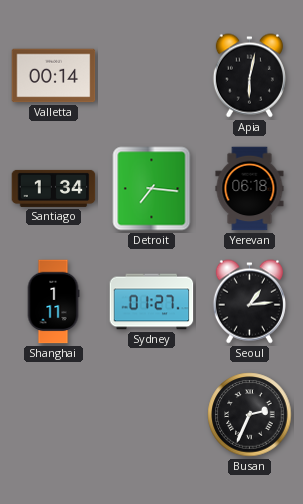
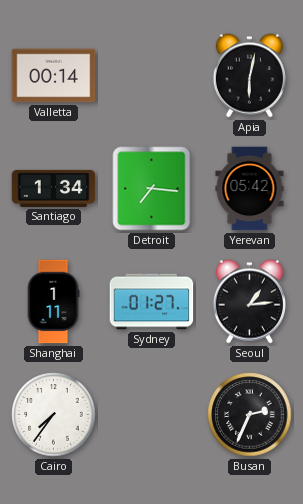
Yerevan: 06:18 -> 05:42 (250, 189)
Cairo: none -> 7:36 (54, 415)
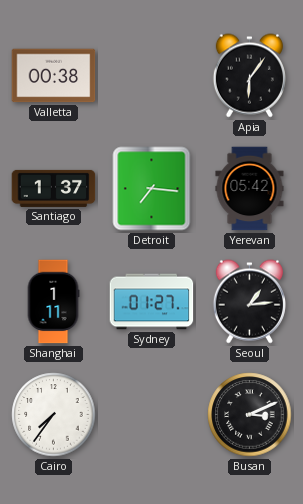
Valletta: 00:14 -> 00:38 (54, 76)
Apia: 6:02 -> 6:06 (249, 76)
Santiago: 1:34 -> 1:37 (54, 188)
Busan: 2:34 -> 3:11 (250, 415)
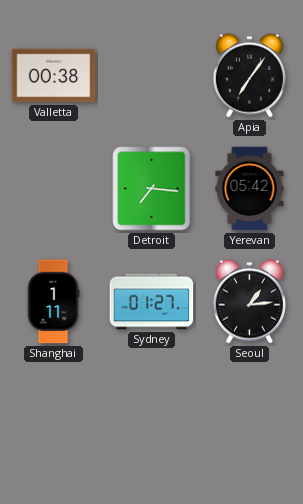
Apia: 6:06 -> 7:06 (249, 76)
Santiago: 1:37 -> none (54, 188)
Cairo: 7:36 -> none (54, 415)
Busan: 3:11 -> none (250, 415)
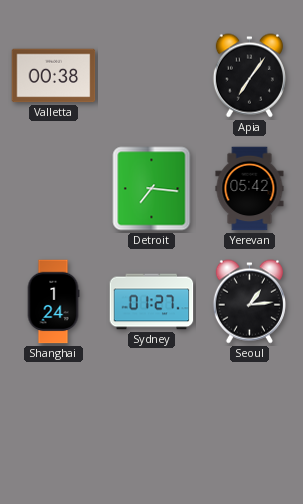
Shanghai: 1:11 -> 1:24 (53, 302)
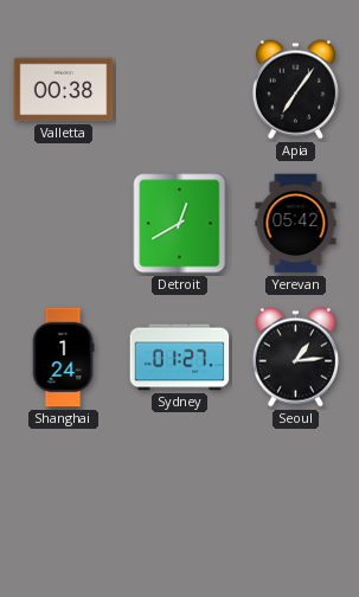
Detroit: 7:16 -> 12:40 (180, 224)
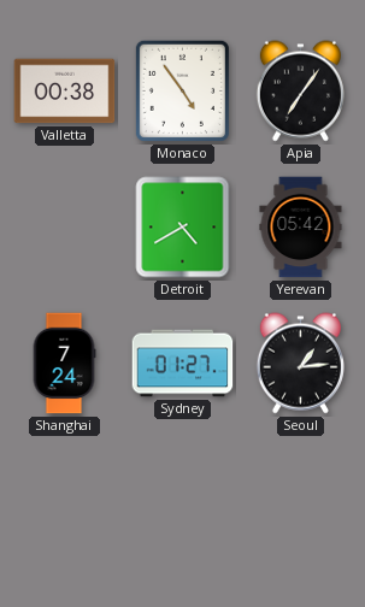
Monaco: none -> 4:54 (182, 90)
Detroit: 12:40 -> 4:40 (183, 228)
Shanghai: 1:24 -> 7:24 (64, 364)
